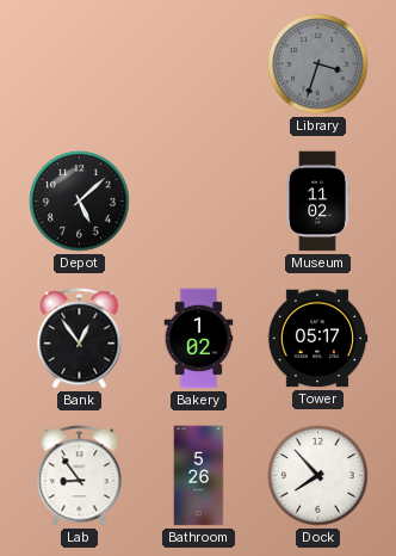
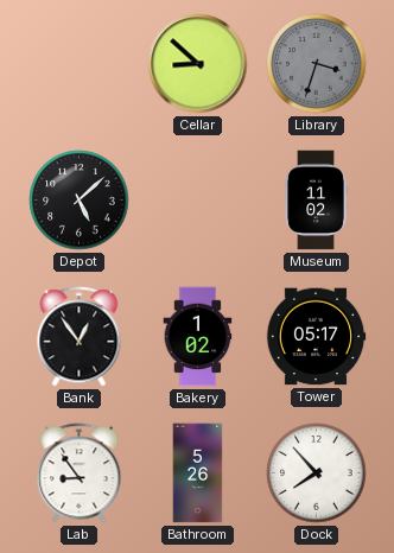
Cellar: none -> 8:52 (198, 64)
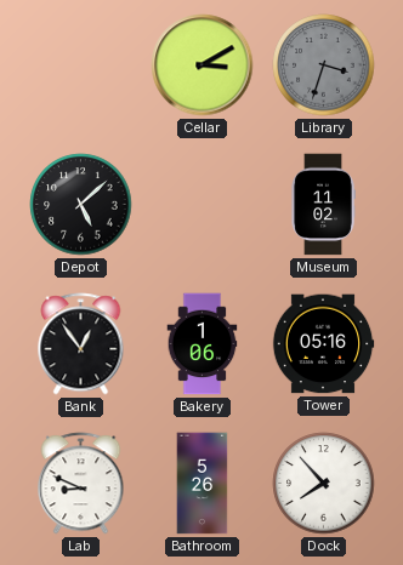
Cellar: 8:52 -> 3:10 (203, 65)
Bakery: 1:02 -> 1:06 (203, 344)
Tower: 05:17 -> 05:16 (323, 344)
Lab: 8:54 -> 8:49 (81, 484)
